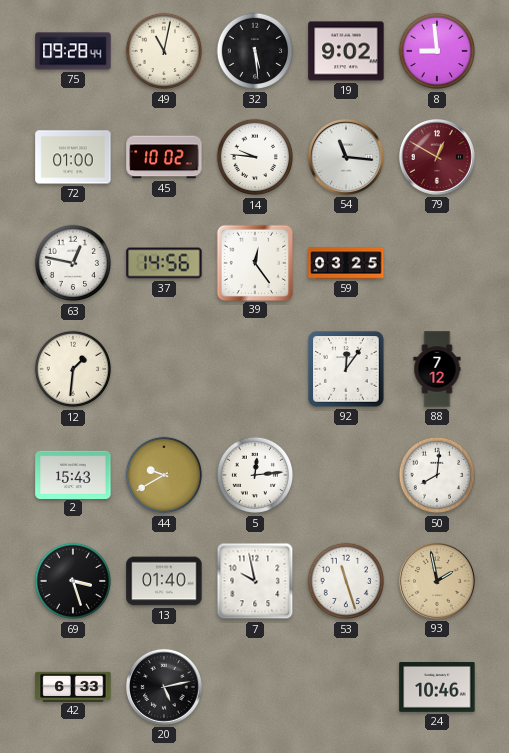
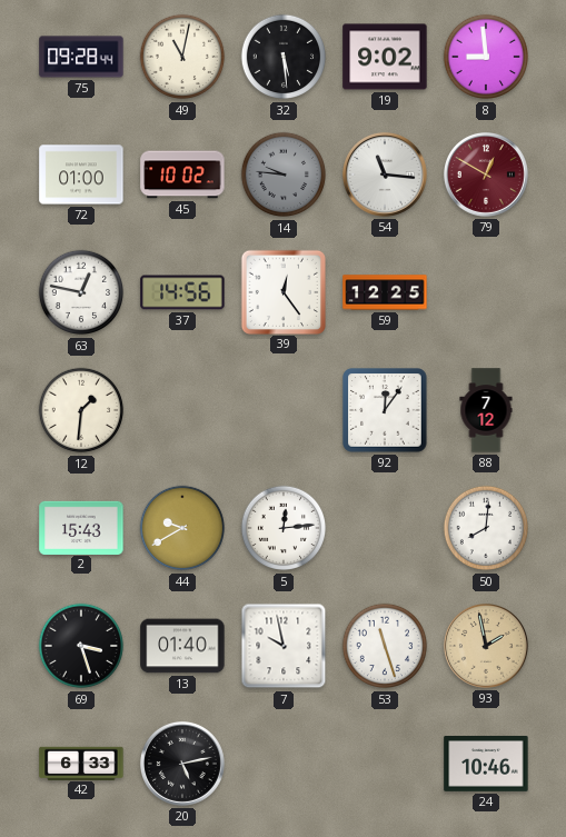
14 dial: white -> grey (284, 175)
59: 03:25 -> 12:25 (385, 292)
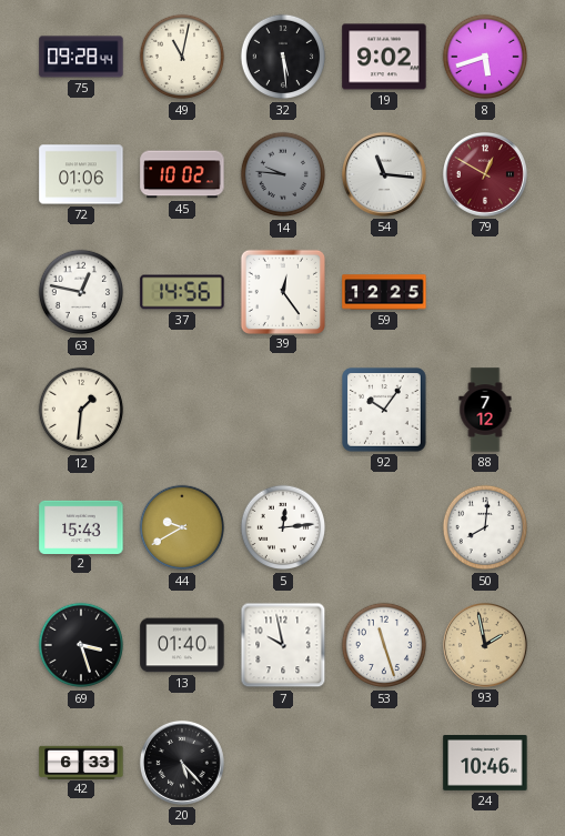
8: 8:59 -> 5:42 (485, 57)
72: 01:00 -> 01:06 (81, 174)
92: 12:06 -> 10:06 (384, 410)
20: 5:13 -> 5:23 (182, 763)
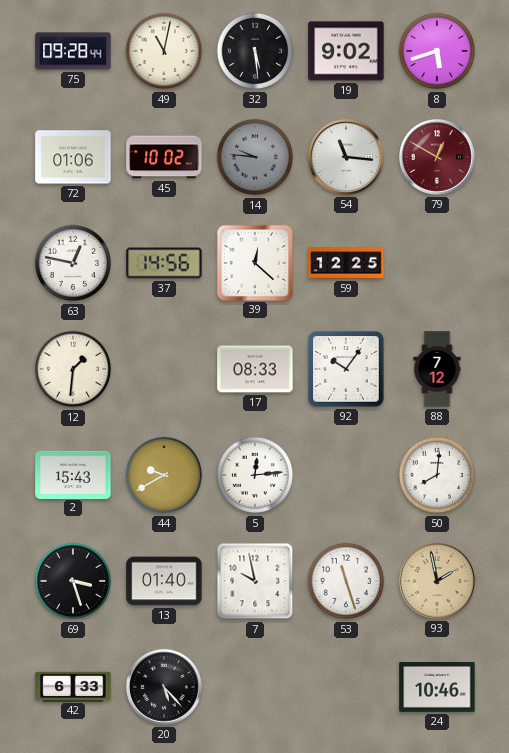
39: 12:24 -> 12:22 (254, 262)
17: none -> 08:33 (255, 369)
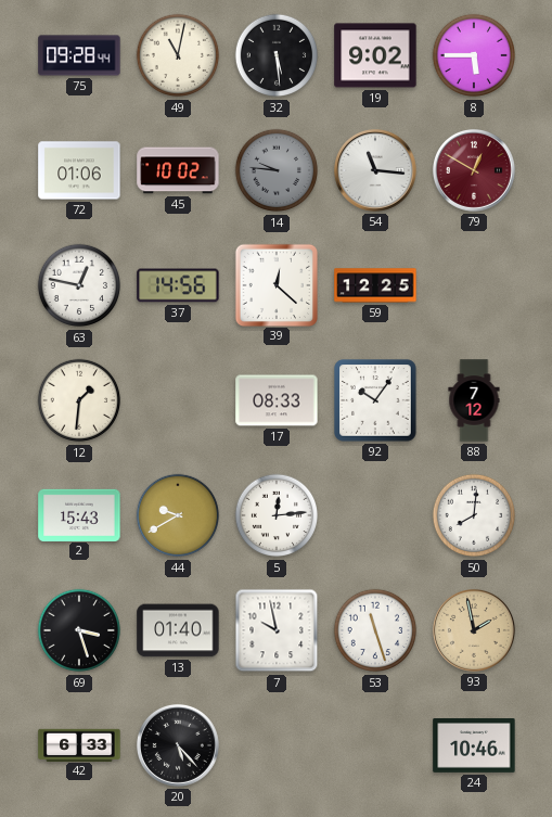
8: 5:42 -> 5:45 (474, 55)
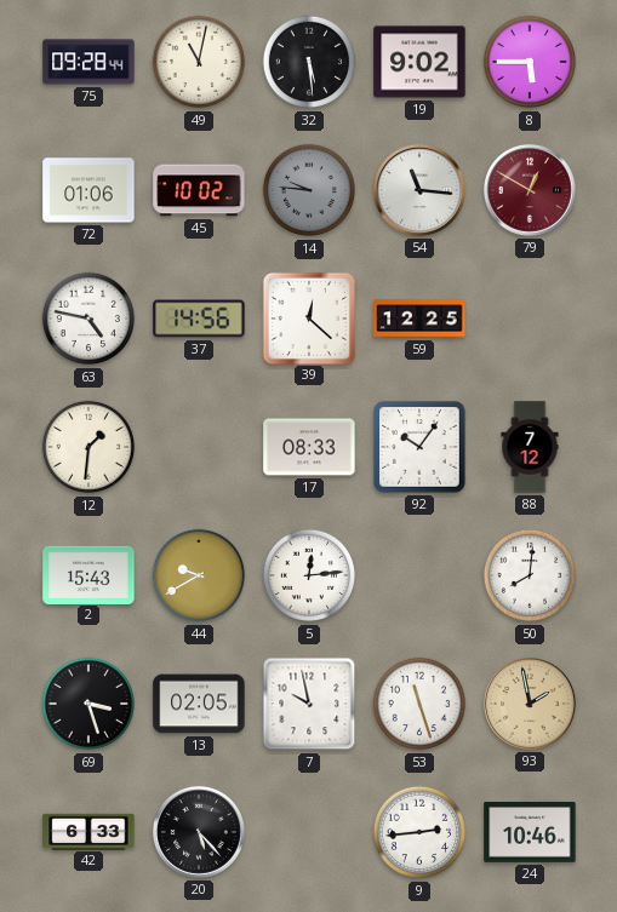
63: 12:47 -> 4:47 (88, 319)
13: 01:40 -> 02:05 (199, 704)
9: none -> 2:44 (419, 832)
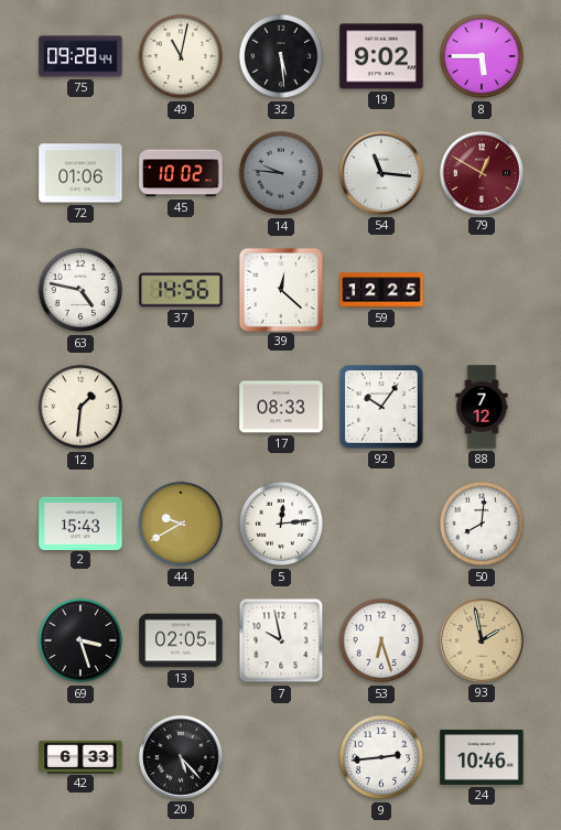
53: 11:27 -> 6:27 (381, 640)
